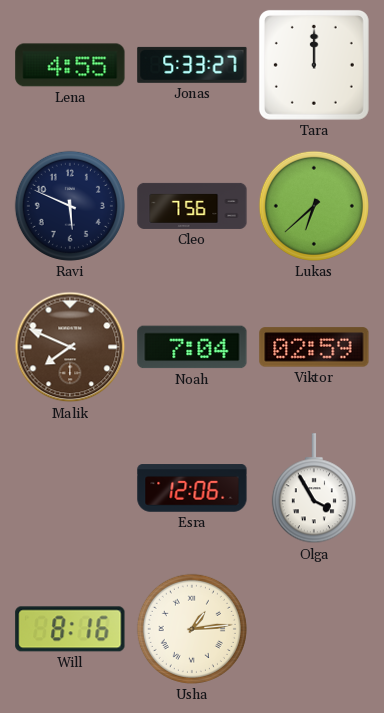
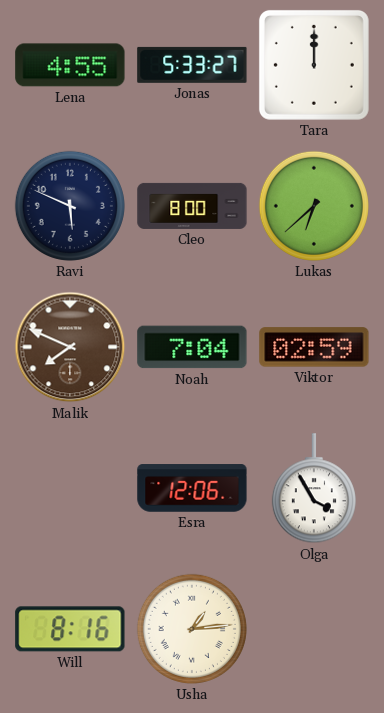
Cleo: 7:56 -> 8:00 (192, 206)
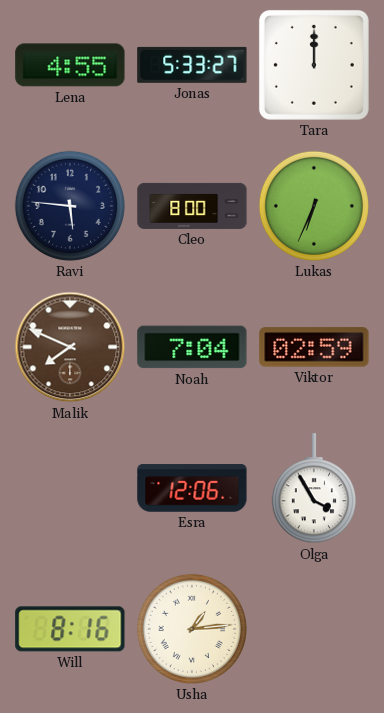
Ravi: 5:49 -> 5:46 (70, 206)
Lukas: 6:38 -> 6:34 (314, 206)
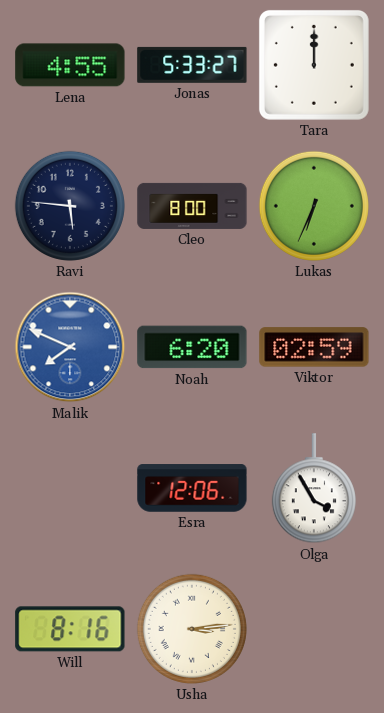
Malik dial: brown -> blue (70, 347)
Noah: 7:04 -> 6:20 (192, 347)
Usha: 1:14 -> 3:14 (192, 629)
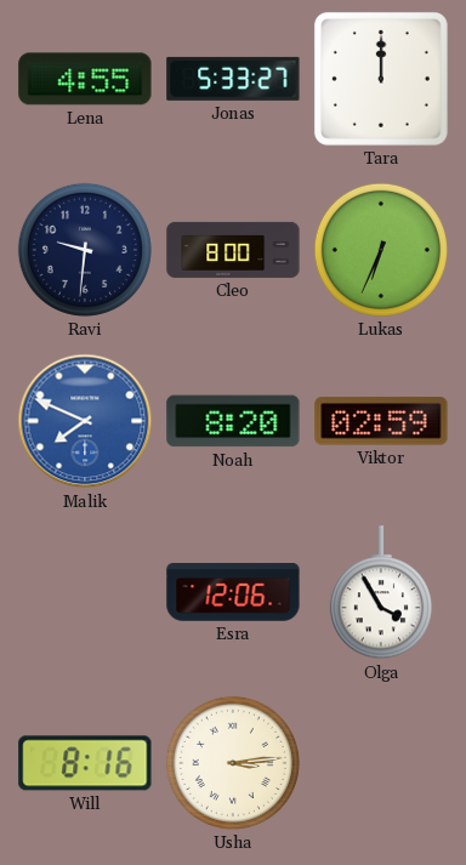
Ravi: 5:46 -> 9:31 (85, 250)
Noah: 6:20 -> 8:20 (233, 421)
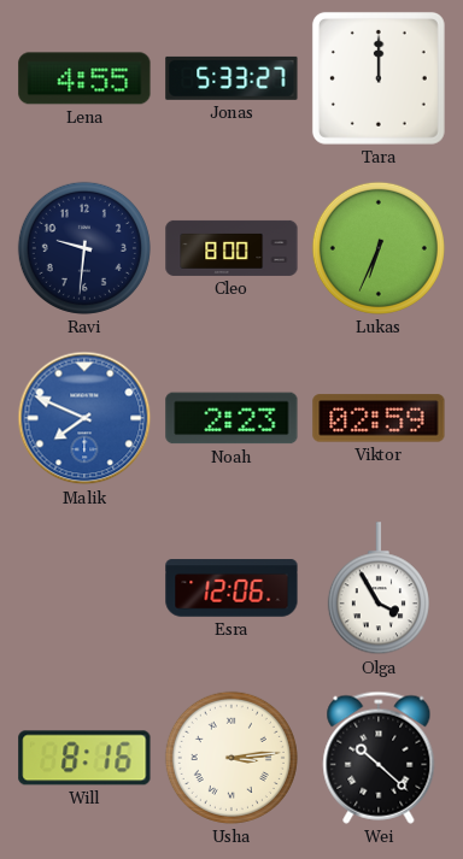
Noah: 8:20 -> 2:23 (231, 418)
Wei: none -> 10:22 (379, 758)
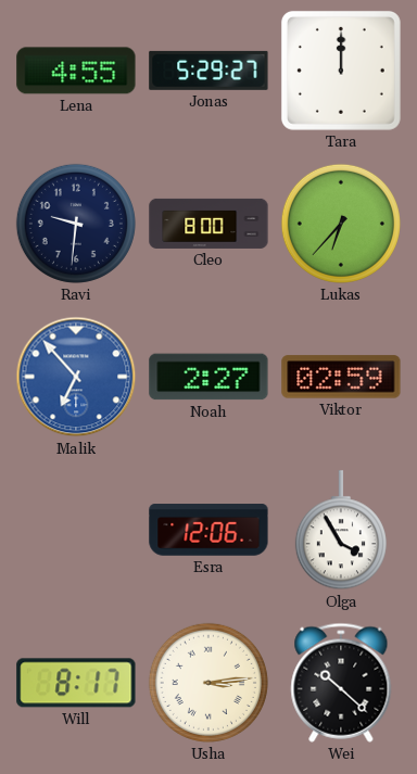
Jonas: 5:33 -> 5:29 (208, 71)
Lukas: 6:34 -> 6:37 (341, 224)
Malik: 7:49 -> 6:53 (76, 377)
Noah: 2:23 -> 2:27 (208, 377)
Will: 8:16 -> 8:17 (76, 683)
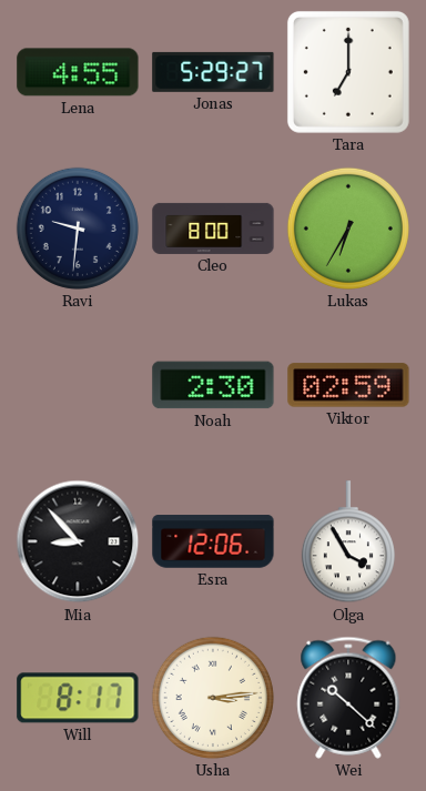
Tara: 12:00 -> 7:00 (348, 72)
Lukas: 6:37 -> 6:35 (348, 229)
Malik: 6:53 -> none (76, 377)
Noah: 2:27 -> 2:30 (213, 385)
Mia: none -> 8:53 (78, 541)
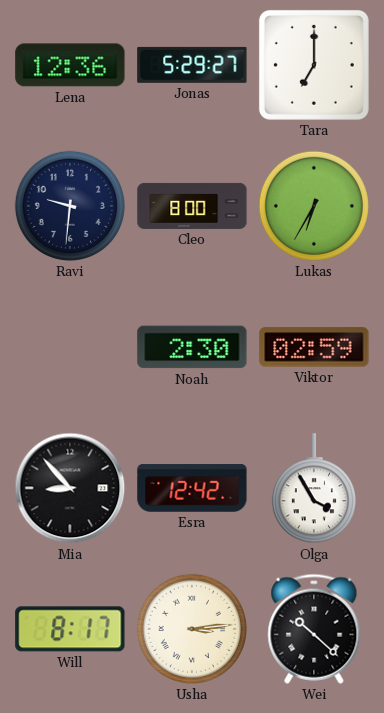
Lena: 4:55 -> 12:36 (70, 65)
Esra: 12:06 -> 12:42 (192, 488)
